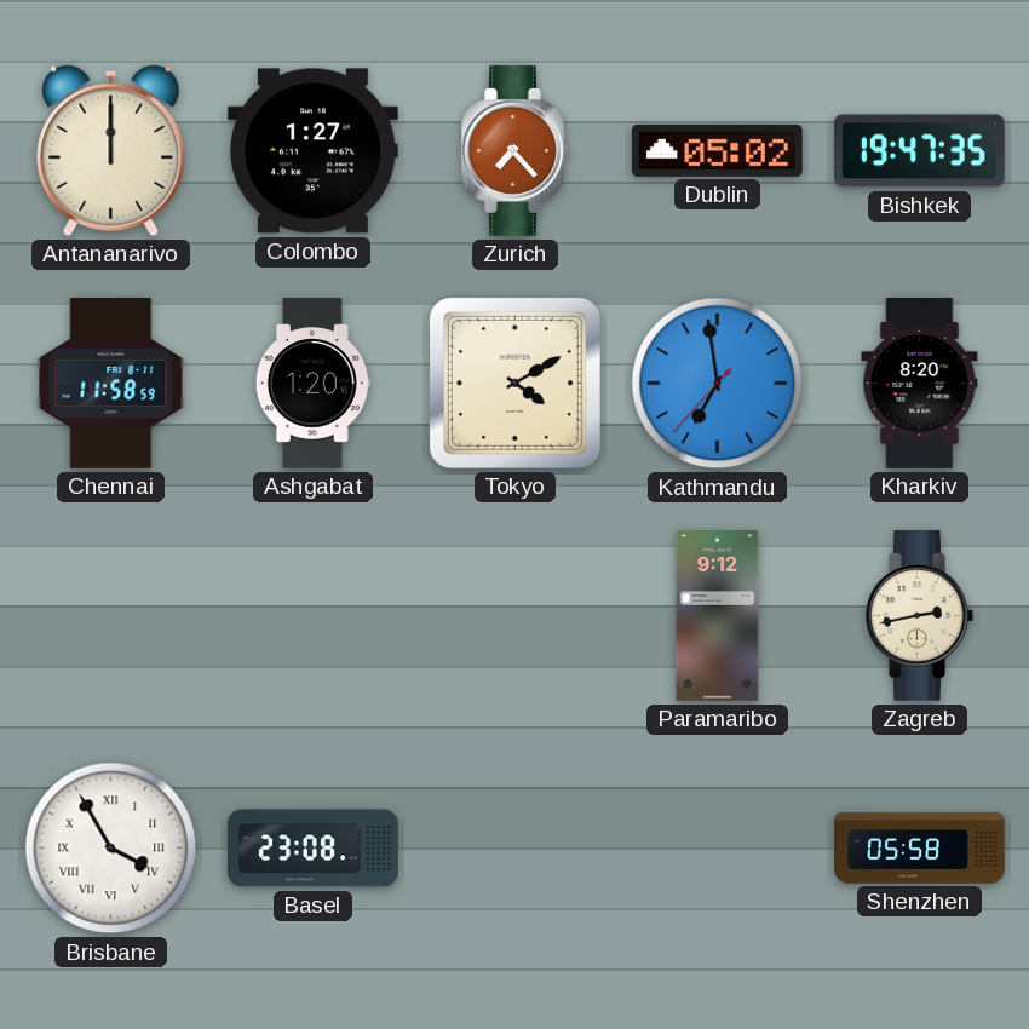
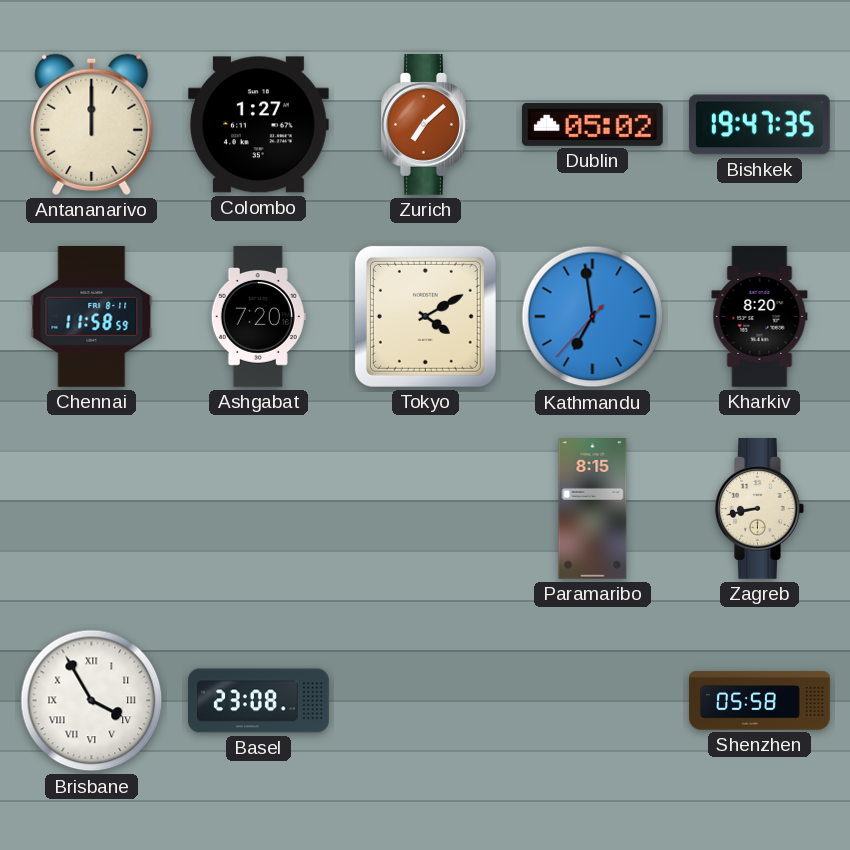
Zurich: 7:23 -> 7:08 (426, 125)
Ashgabat: 1:20 -> 7:20 (258, 317)
Paramaribo: 9:12 -> 8:15 (593, 509)
Zagreb: 2:43 -> 8:43 (760, 509)
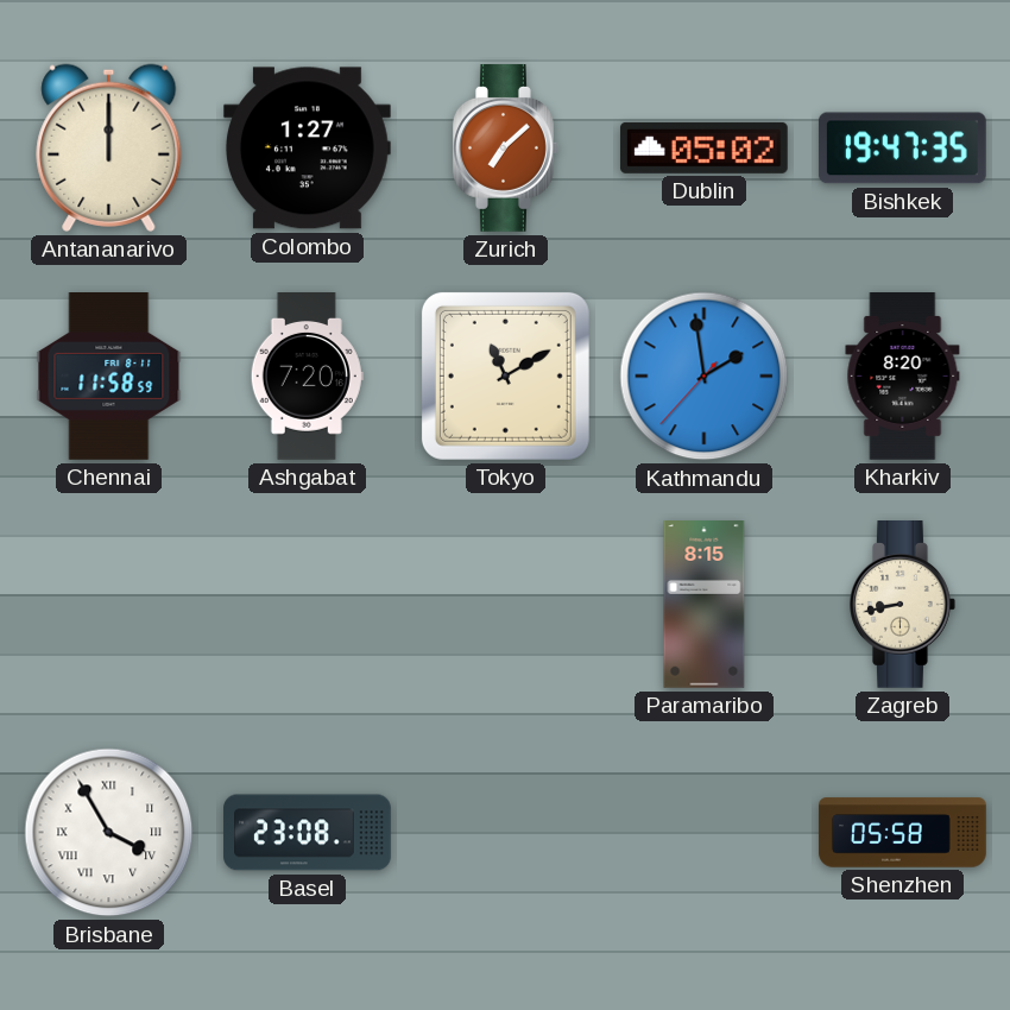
Tokyo: 4:10 -> 11:10 (505, 375)
Kathmandu: 6:58 -> 1:58 (705, 377)
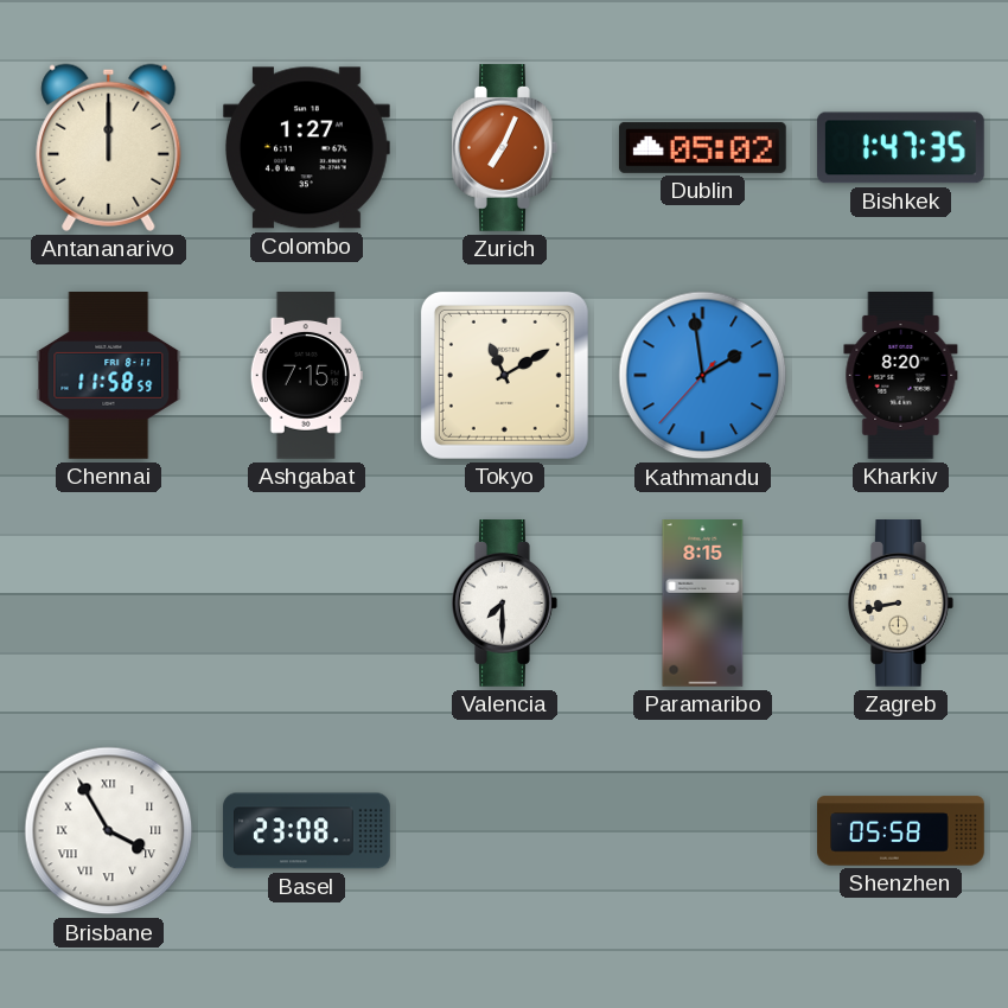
Zurich: 7:08 -> 7:04 (505, 148)
Bishkek: 19:47 -> 1:47 (900, 148)
Ashgabat: 7:20 -> 7:15 (306, 376)
Valencia: none -> 7:30 (505, 604)
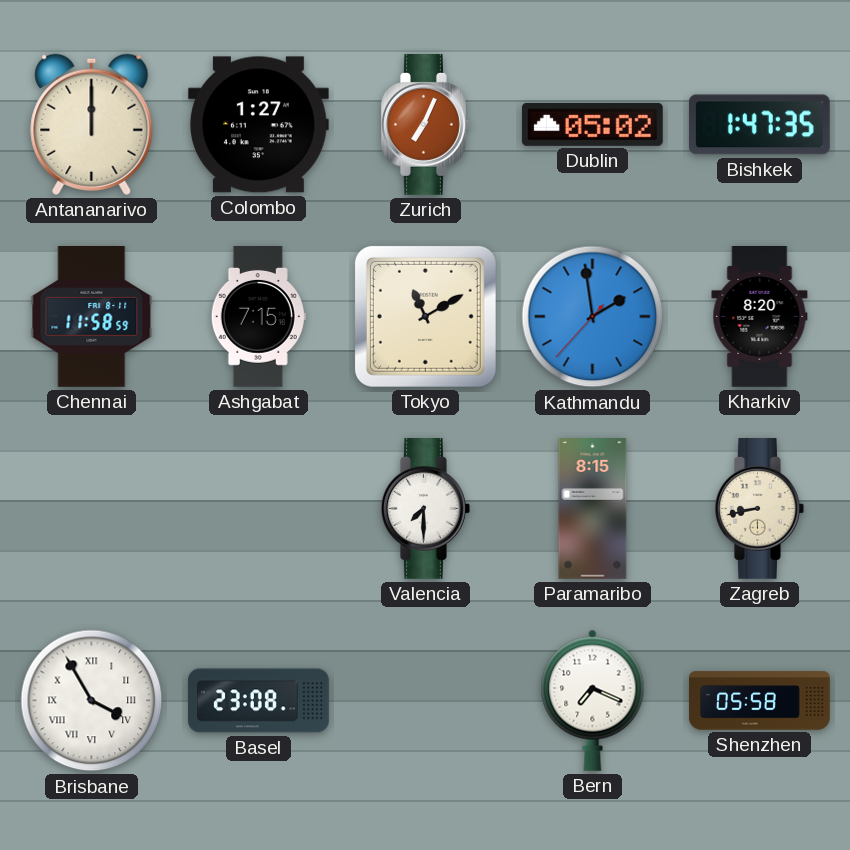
Bern: none -> 7:19 (593, 700)
